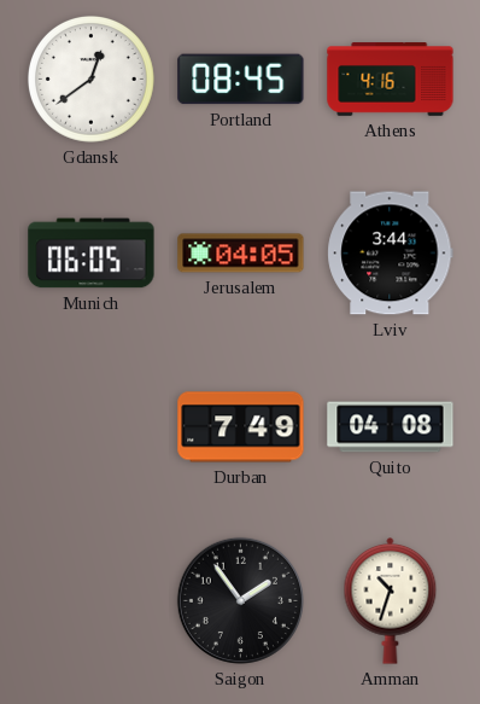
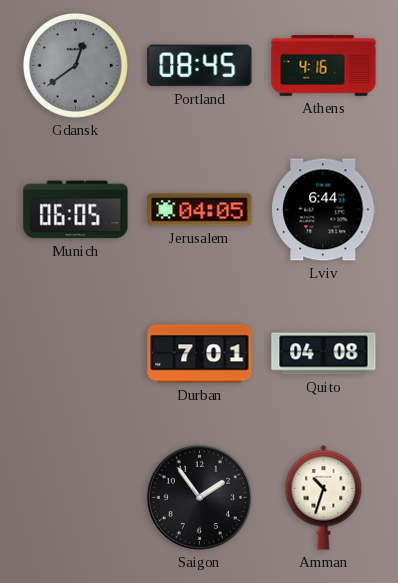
Gdansk dial: white -> grey (75, 65)
Lviv: 3:44 -> 6:44 (324, 210)
Durban: 7:49 -> 7:01 (200, 354)
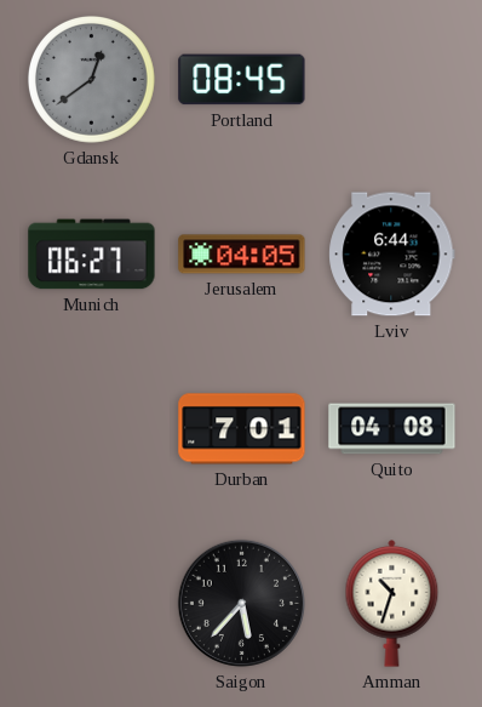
Athens: 4:16 -> none (324, 66)
Munich: 06:05 -> 06:27 (92, 255)
Saigon: 1:54 -> 5:37 (241, 603)
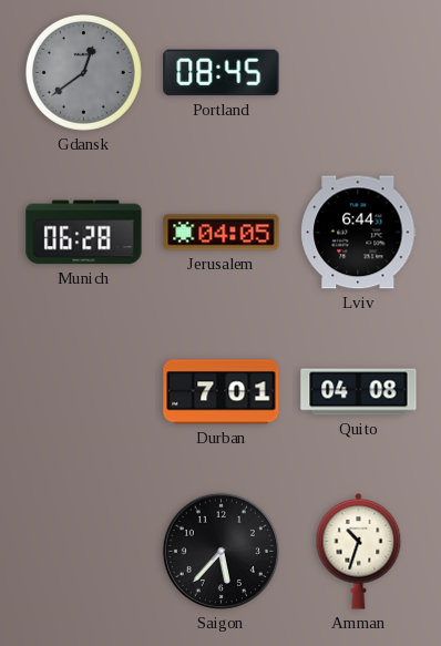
Munich: 06:27 -> 06:28 (84, 233)
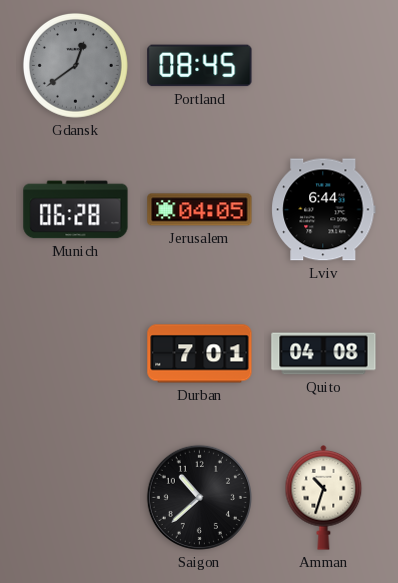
Saigon: 5:37 -> 10:38 (199, 497)
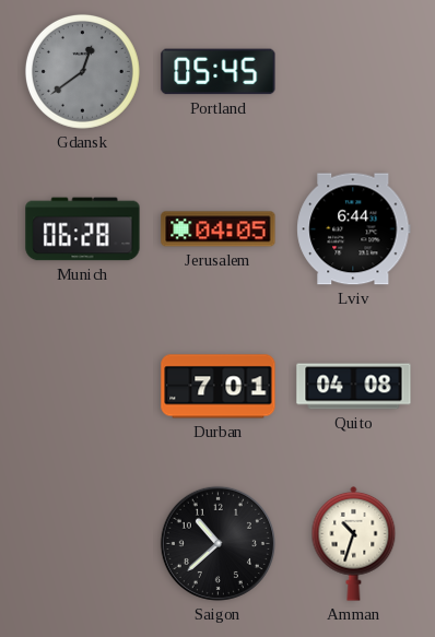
Portland: 08:45 -> 05:45 (219, 72)
